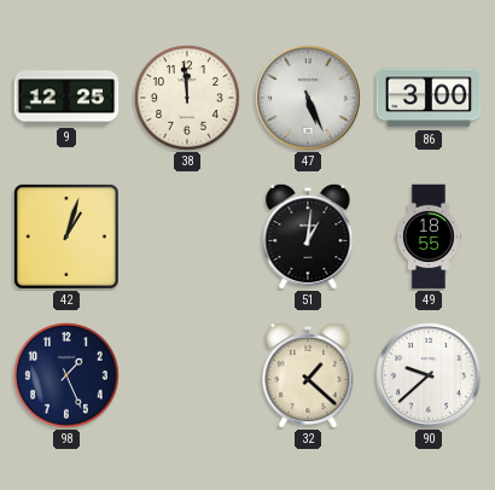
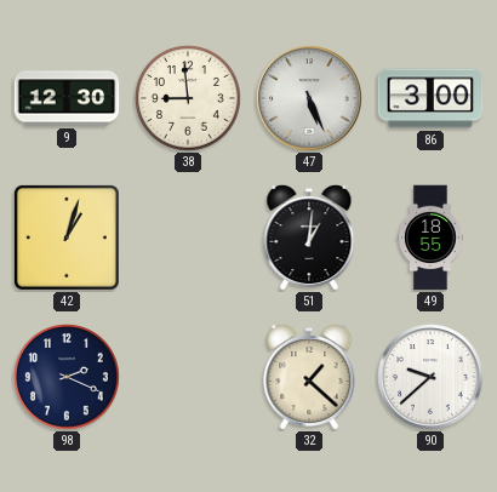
9: 12:25 -> 12:30 (67, 98)
38: 11:59 -> 8:59 (188, 98)
98: 1:26 -> 2:19 (67, 377)
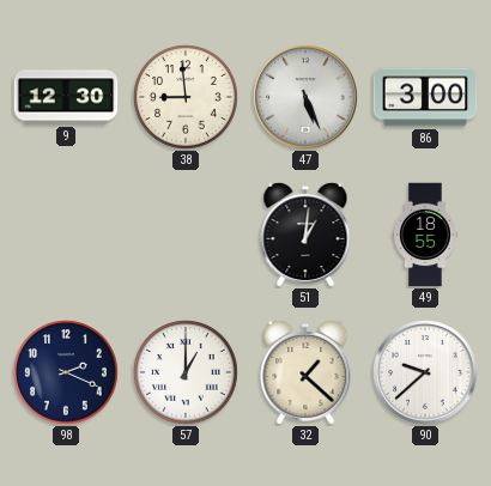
42: 1:03 -> none (67, 238)
57: none -> 1:00 (186, 372)
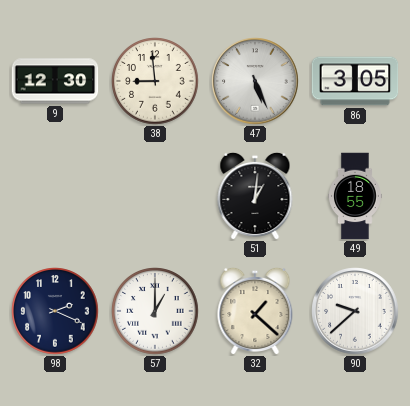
86: 3:00 -> 3:05 (355, 81)
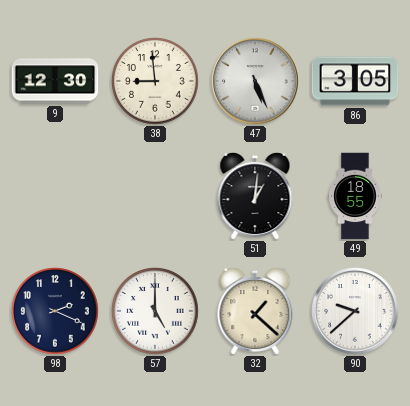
57: 1:00 -> 5:00 (155, 311)
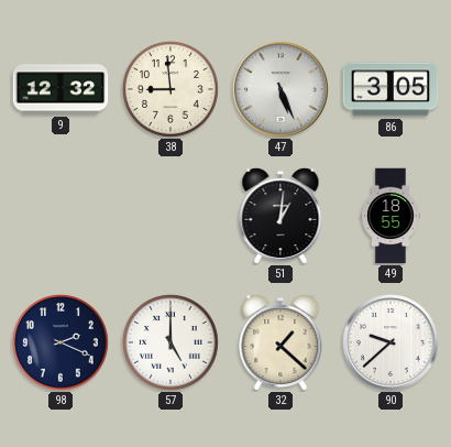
9: 12:30 -> 12:32 (61, 89)
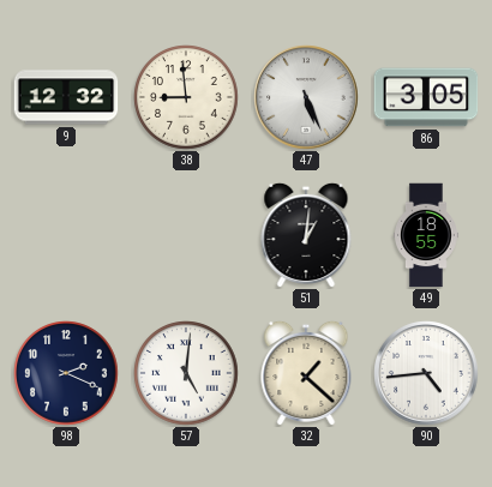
57: 5:00 -> 5:01 (186, 373)
90: 9:38 -> 4:44 (426, 373)
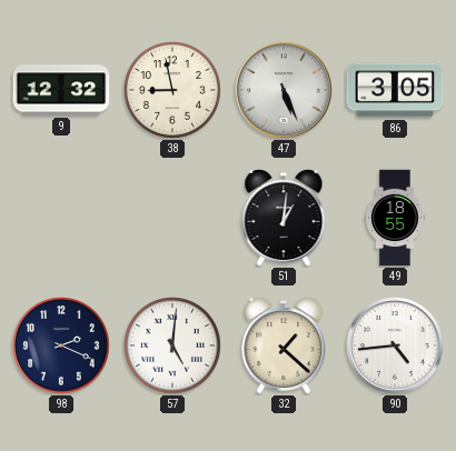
38: 8:59 -> 8:58 (172, 90)
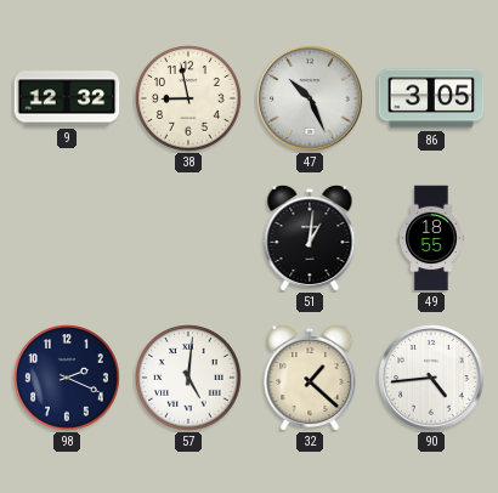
47: 5:26 -> 10:26 (310, 98)
